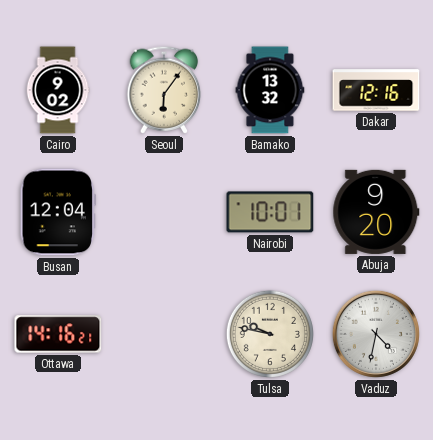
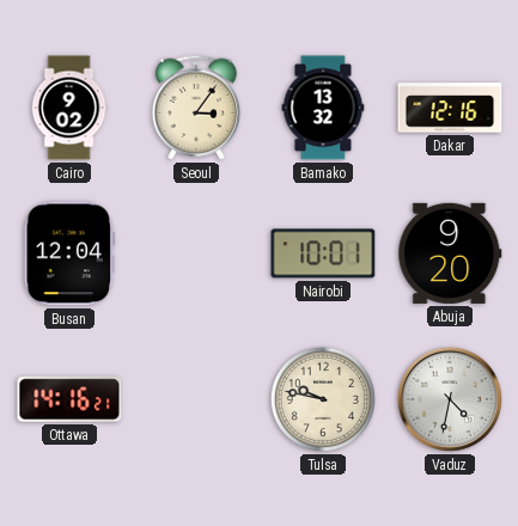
Seoul: 6:06 -> 3:06 (196, 108)
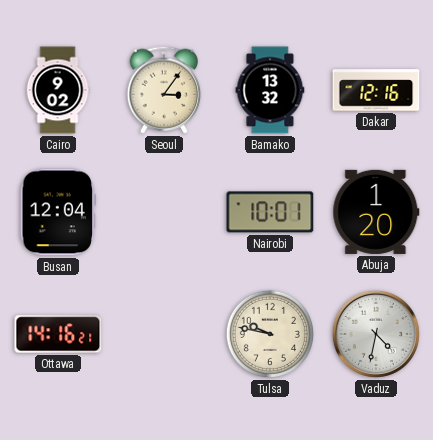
Abuja: 9:20 -> 1:20 (376, 212)
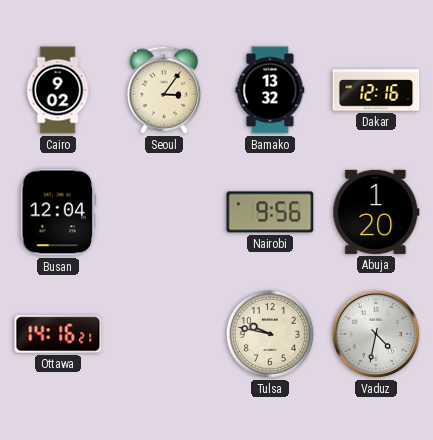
Nairobi: 10:01 -> 9:56 (270, 212)
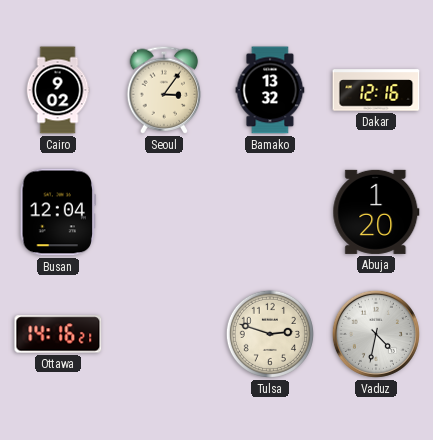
Nairobi: 9:56 -> none (270, 212)
Tulsa: 9:47 -> 2:48 (270, 334)
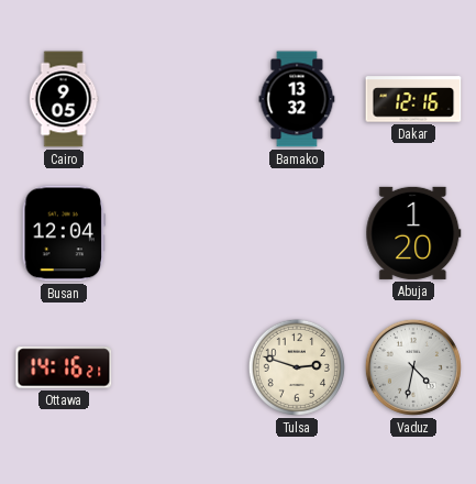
Cairo: 9:02 -> 9:05 (64, 99)
Seoul: 3:06 -> none (164, 90)
